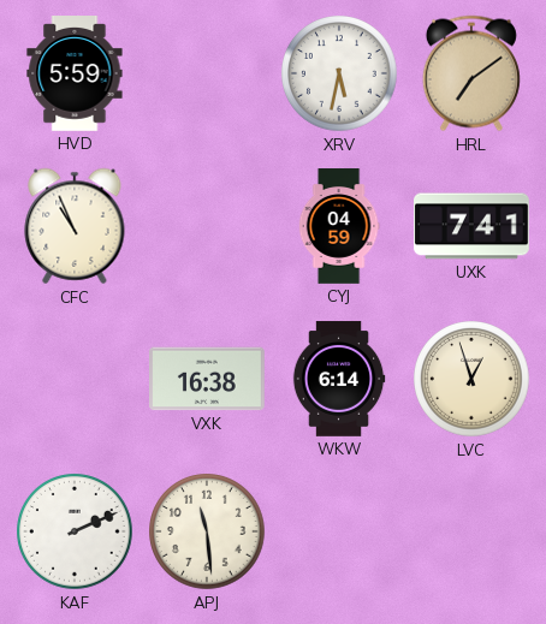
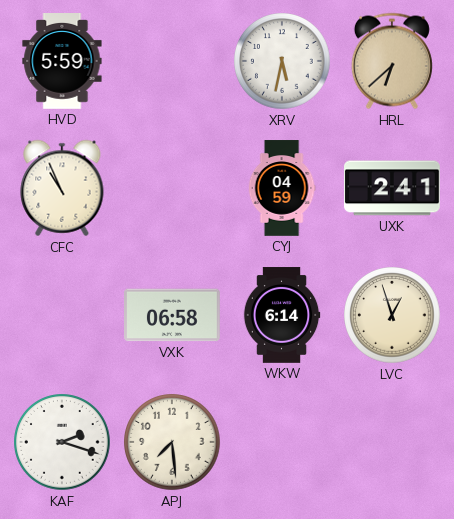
HRL: 7:09 -> 6:38 (392, 61)
UXK: 7:41 -> 2:41 (393, 188)
VXK: 16:38 -> 06:58 (173, 315)
KAF: 2:11 -> 2:18 (62, 442)
APJ: 11:29 -> 7:29 (172, 442)
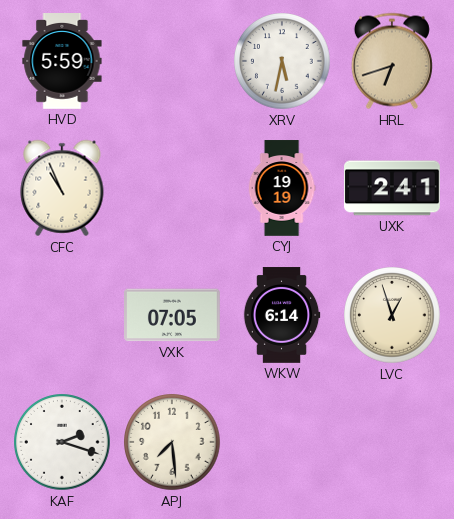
HRL: 6:38 -> 6:42 (392, 61)
CYJ: 04:59 -> 19:19 (282, 188)
VXK: 06:58 -> 07:05 (173, 315)
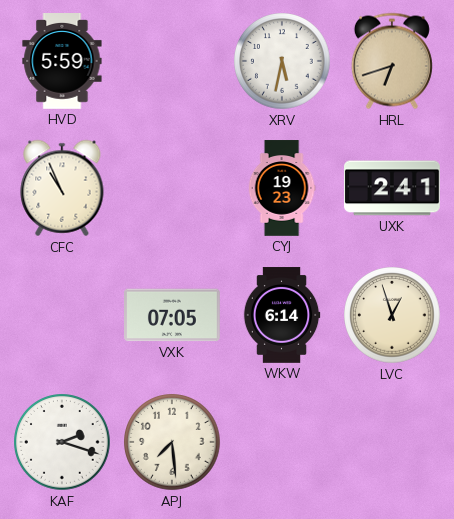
CYJ: 19:19 -> 19:23 (282, 188)
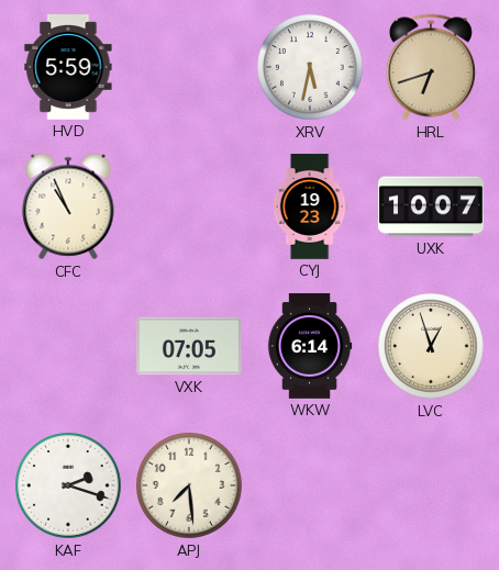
UXK: 2:41 -> 10:07 (432, 206)
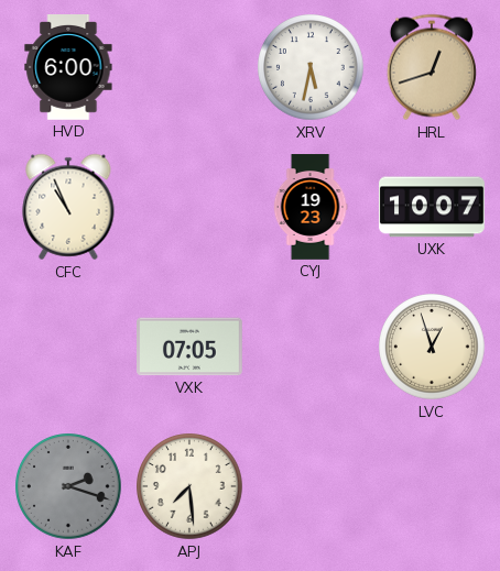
HVD: 5:59 -> 6:00 (68, 68)
HRL: 6:42 -> 12:42 (432, 67)
WKW: 6:14 -> none (310, 346)
KAF dial: white -> grey (68, 486)
